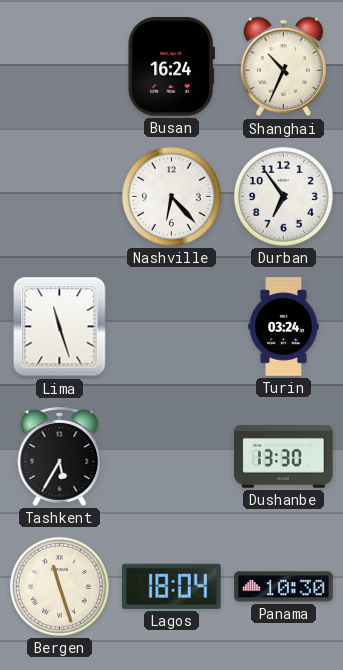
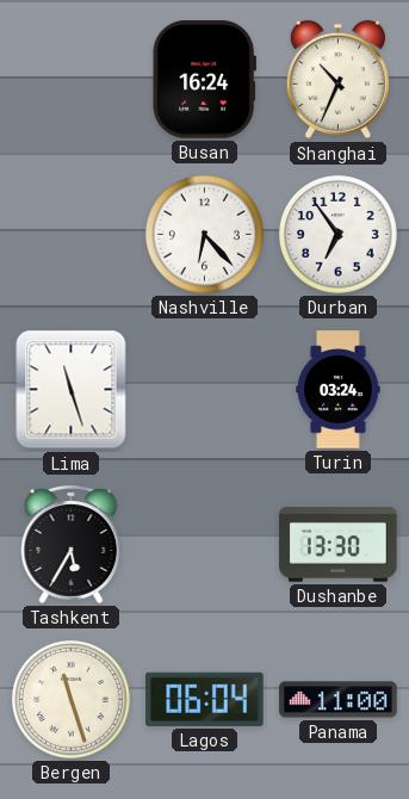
Lagos: 18:04 -> 06:04 (205, 699)
Panama: 10:30 -> 11:00 (339, 700)
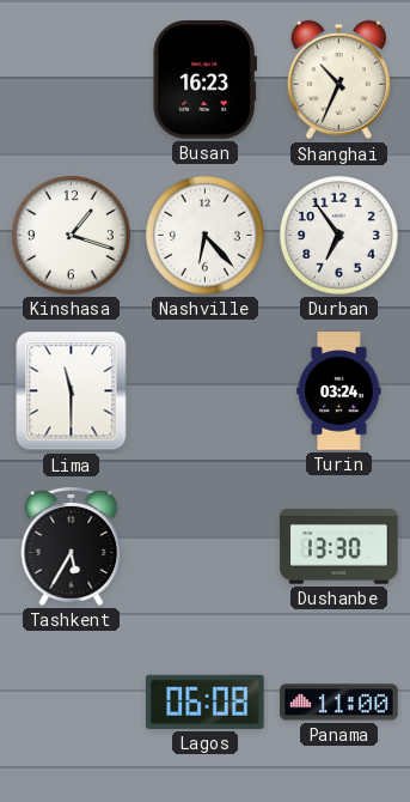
Busan: 16:24 -> 16:23 (204, 80)
Kinshasa: none -> 1:18 (71, 235)
Lima: 11:27 -> 11:30 (72, 391)
Bergen: 11:27 -> none (70, 699)
Lagos: 06:04 -> 06:08 (206, 701)
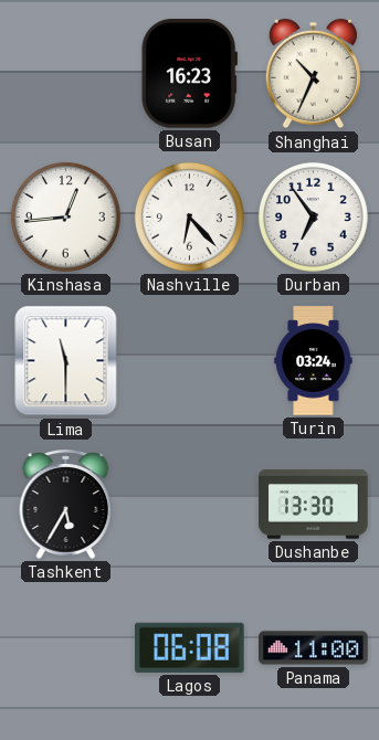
Kinshasa: 1:18 -> 12:44 (65, 216)
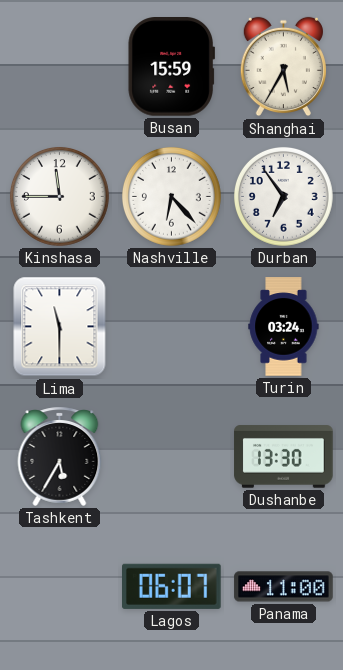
Busan: 16:23 -> 15:59 (171, 67)
Shanghai: 10:34 -> 5:35 (283, 67)
Kinshasa: 12:44 -> 11:45 (59, 196)
Lagos: 06:08 -> 06:07 (172, 586)
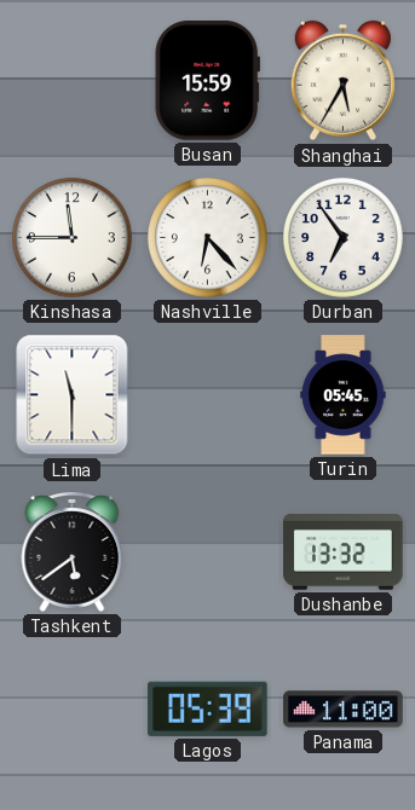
Turin: 03:24 -> 05:45 (344, 395)
Tashkent: 5:35 -> 5:39 (73, 551)
Dushanbe: 13:30 -> 13:32 (344, 552)
Lagos: 06:07 -> 05:39 (208, 708)
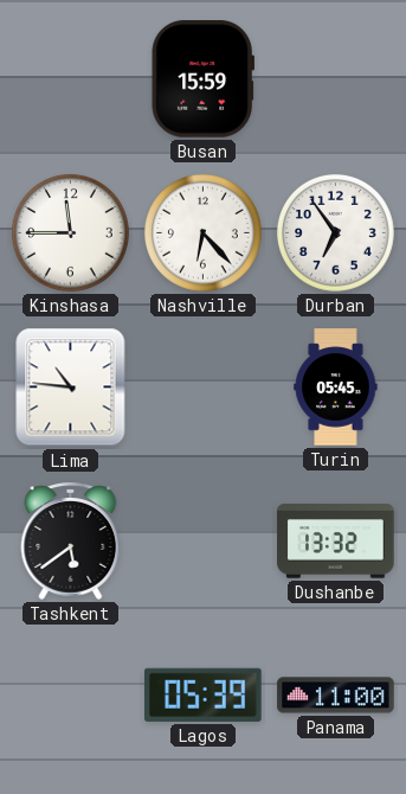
Shanghai: 5:35 -> none (342, 81)
Lima: 11:30 -> 10:46 (71, 388)
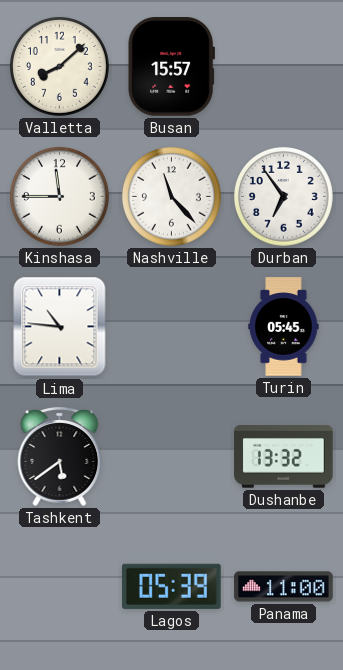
Valletta: none -> 8:08 (59, 66)
Busan: 15:59 -> 15:57 (171, 67)
Nashville: 6:23 -> 11:23 (171, 196)
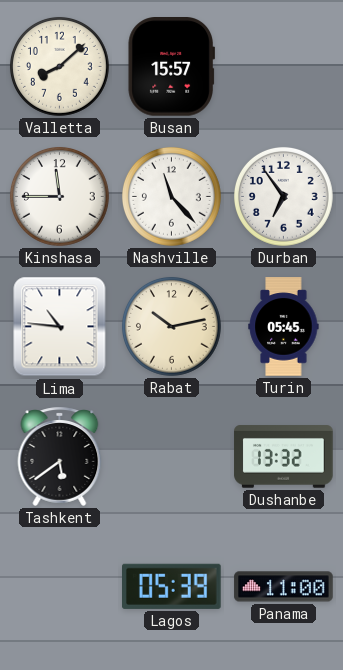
Rabat: none -> 10:13 (171, 326)
